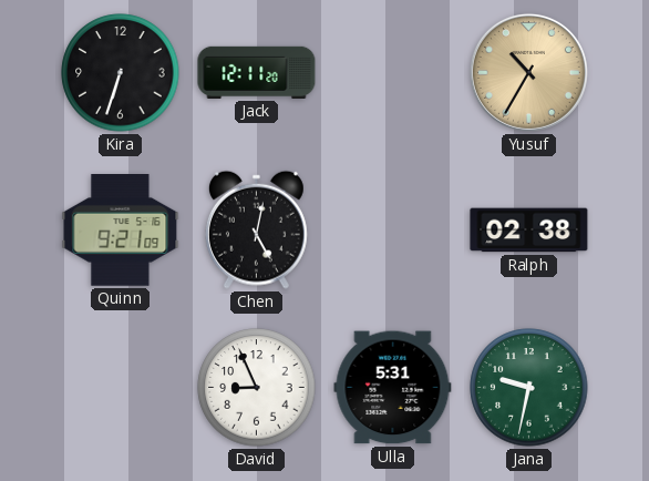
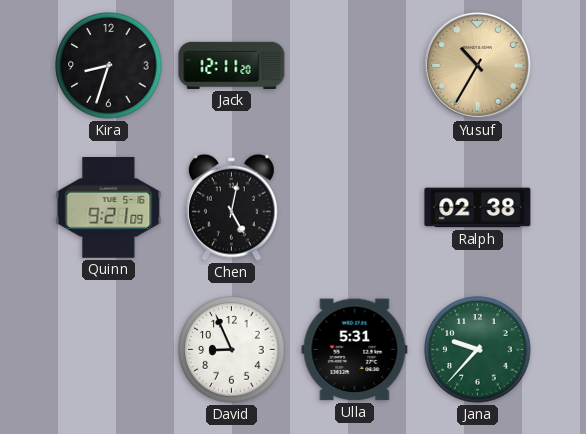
Kira: 6:33 -> 8:33 (109, 66)
Jana: 9:32 -> 9:37 (478, 350)
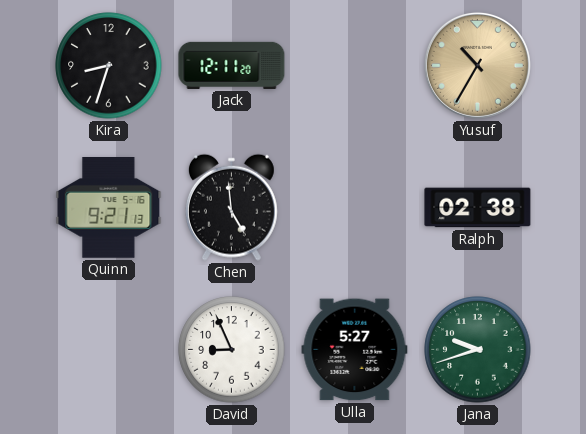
Quinn: 9:21:09 -> 9:21:13 (109, 208)
Chen: 5:02 -> 4:59 (231, 207)
Ulla: 5:31 -> 5:27 (355, 350)
Jana: 9:37 -> 9:42 (478, 350)
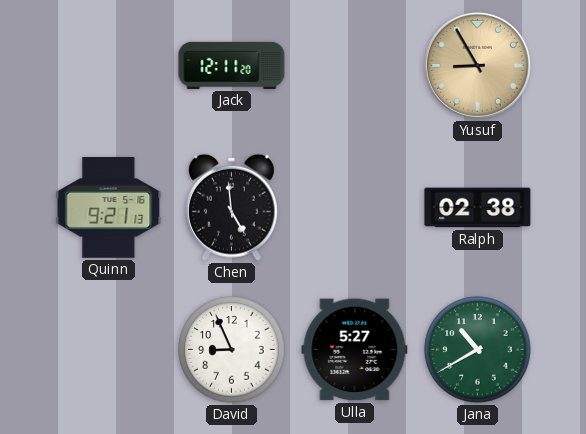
Kira: 8:33 -> none (109, 66)
Yusuf: 10:35 -> 8:55 (477, 65)
Jana: 9:42 -> 10:40 (478, 350)
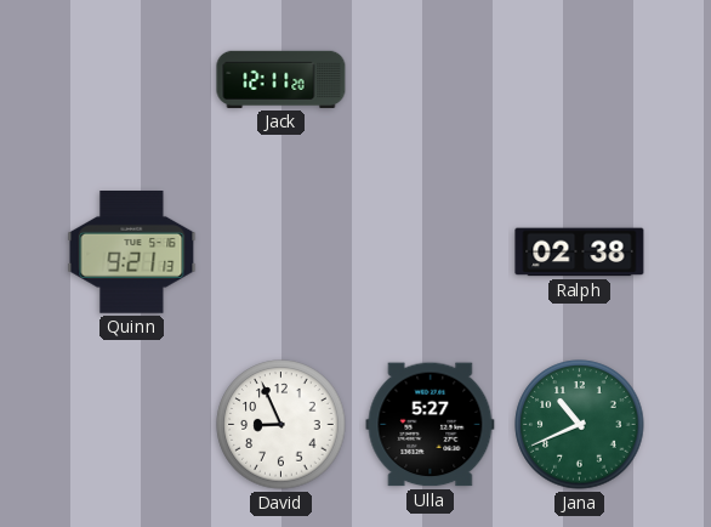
Yusuf: 8:55 -> none (477, 65)
Chen: 4:59 -> none (231, 207)
Jana: 10:40 -> 10:41 (580, 425)
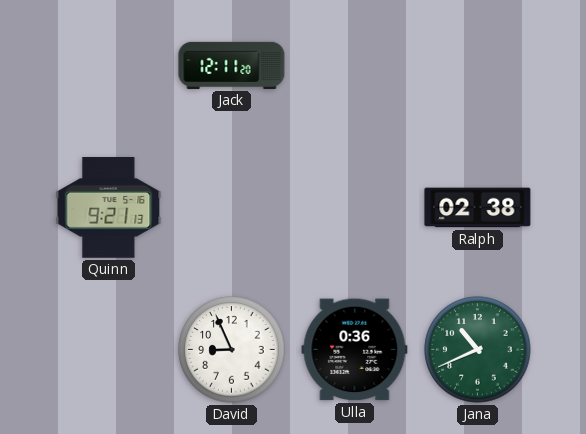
Ulla: 5:27 -> 0:36 (355, 350)
